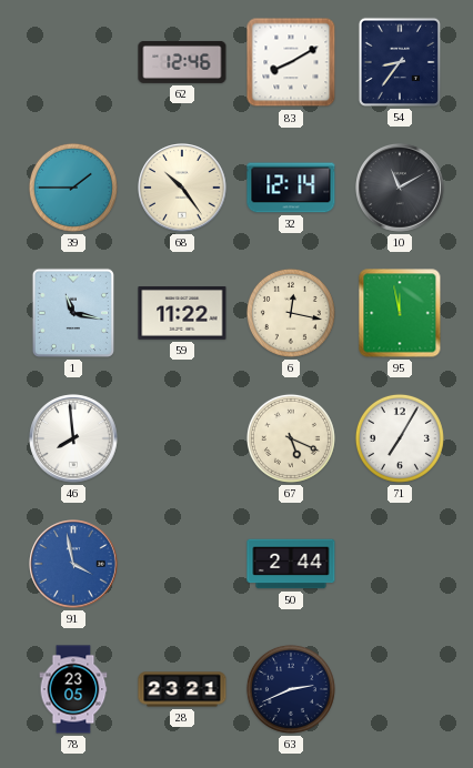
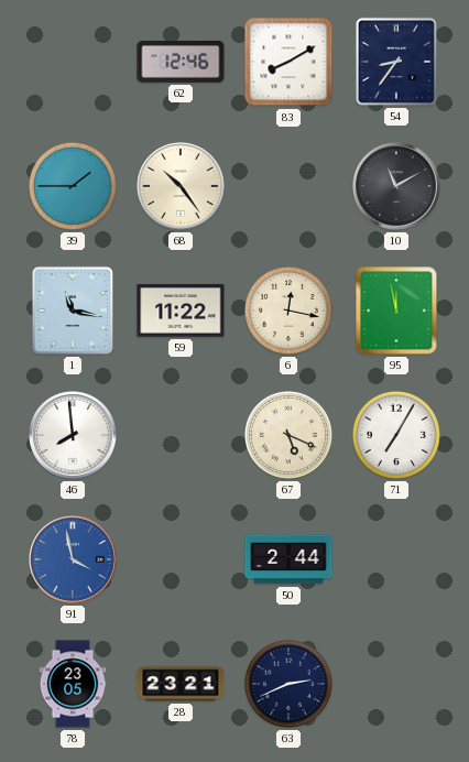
32: 12:14 -> none (291, 188)
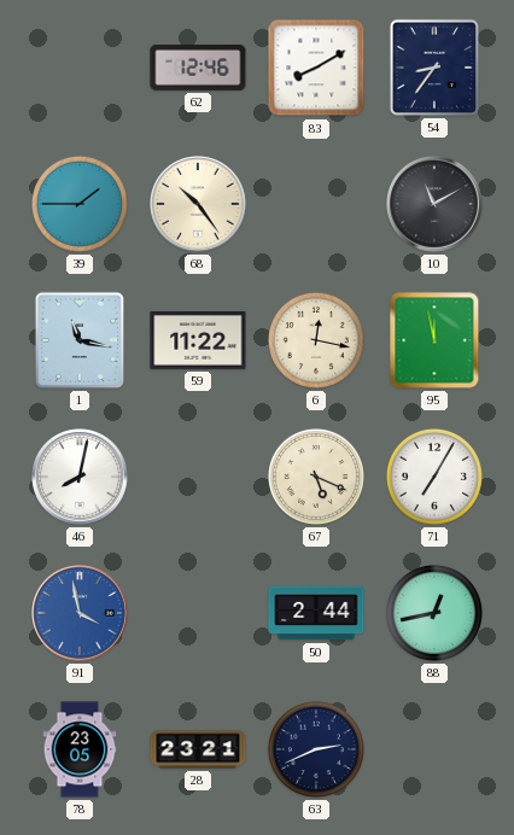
46: 7:59 -> 8:02 (80, 477)
88: none -> 12:43 (434, 613)
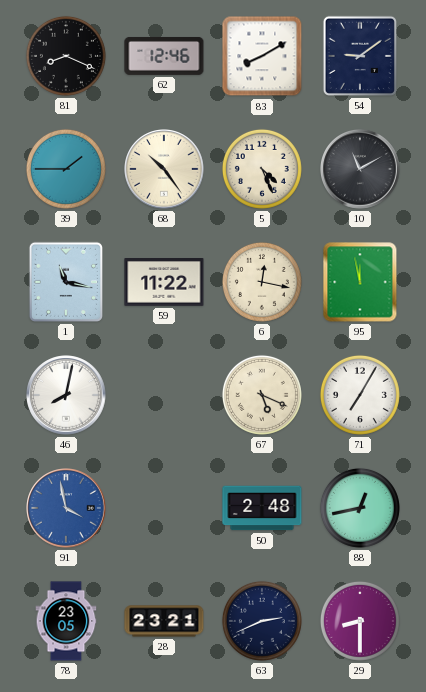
81: none -> 8:19 (66, 56)
54: 8:36 -> 9:09 (360, 56)
5: none -> 4:26 (262, 169)
50: 2:44 -> 2:48 (262, 508)
29: none -> 8:30 (360, 621)
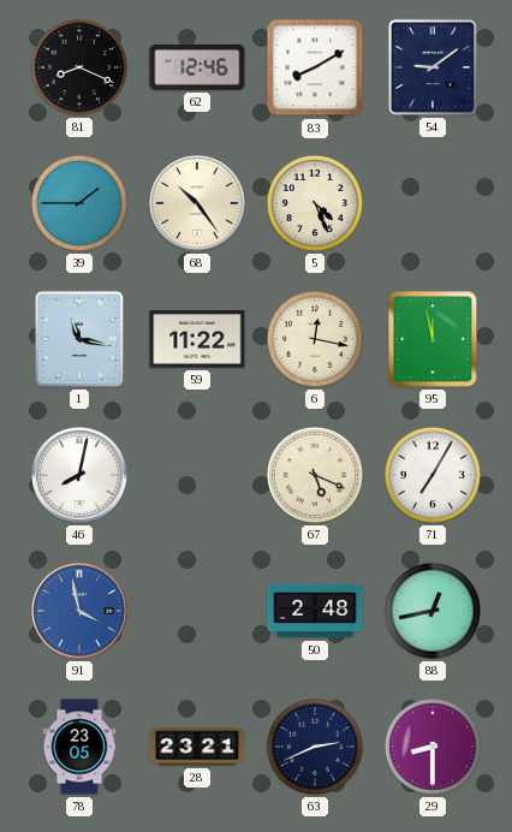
10: 11:10 -> none (360, 169)
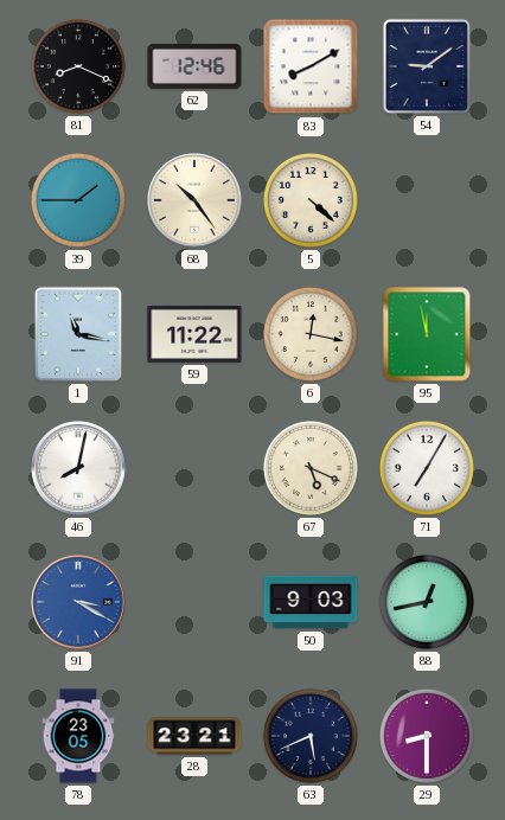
5: 4:26 -> 4:22 (311, 200)
91: 3:58 -> 3:20 (78, 602)
50: 2:48 -> 9:03 (311, 602)
63: 2:41 -> 5:41 (311, 736)
